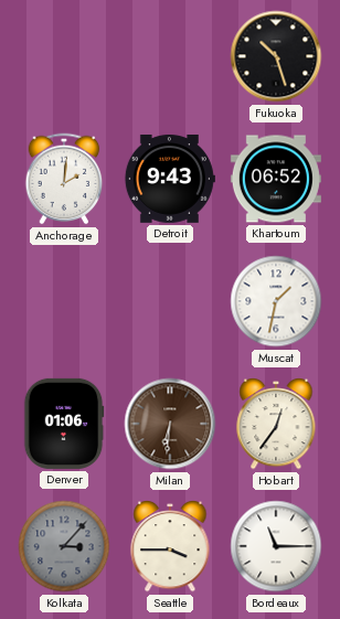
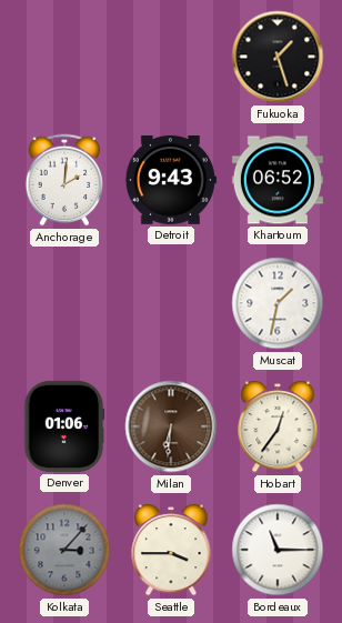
Fukuoka: 10:27 -> 1:27 (278, 57)
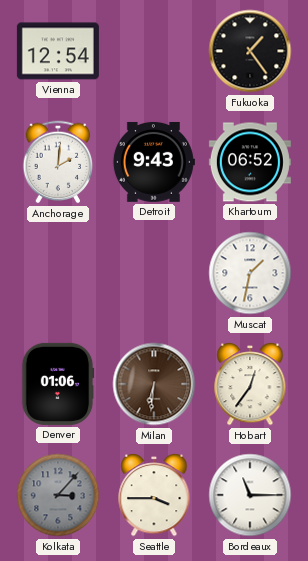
Vienna: none -> 12:54 (58, 51)
Fukuoka: 1:27 -> 1:24 (250, 51)
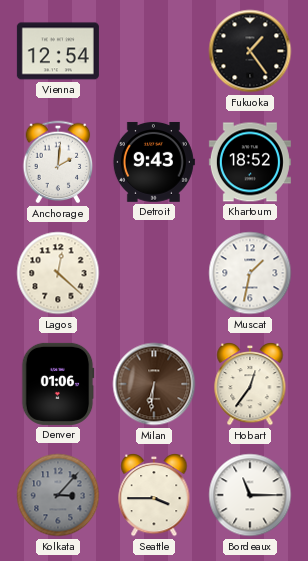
Khartoum: 06:52 -> 18:52 (250, 162)
Lagos: none -> 12:22 (58, 273)
